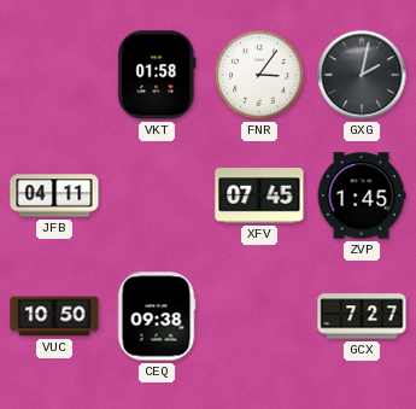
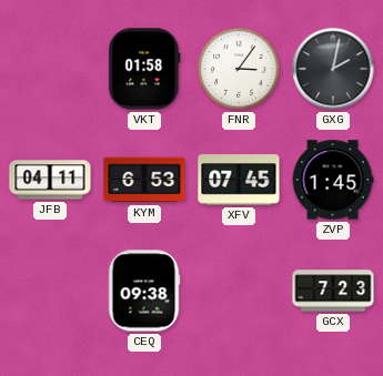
KYM: none -> 6:53 (144, 180)
VUC: 10:50 -> none (54, 316)
GCX: 7:27 -> 7:23 (333, 291)
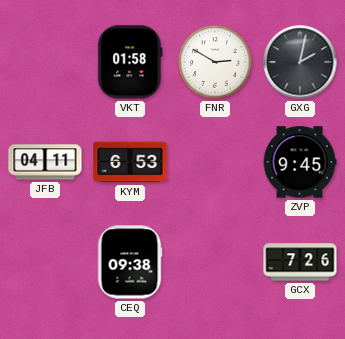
FNR: 3:06 -> 2:50 (215, 62)
XFV: 07:45 -> none (239, 180)
ZVP: 1:45 -> 9:45 (300, 162)
GCX: 7:23 -> 7:26 (300, 262)
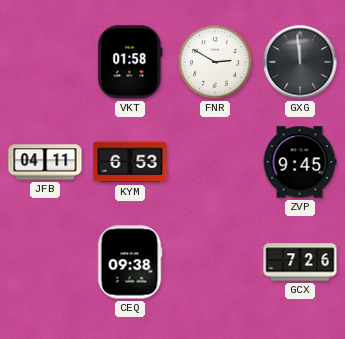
GXG: 2:02 -> 11:59 (300, 62)
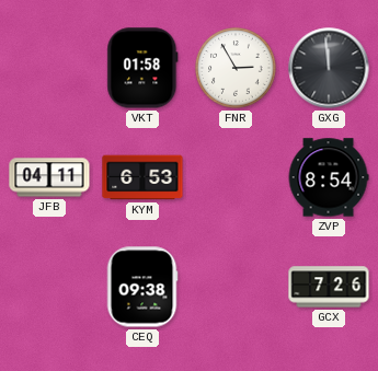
FNR: 2:50 -> 2:55 (236, 68)
ZVP: 9:45 -> 8:54 (329, 177)
